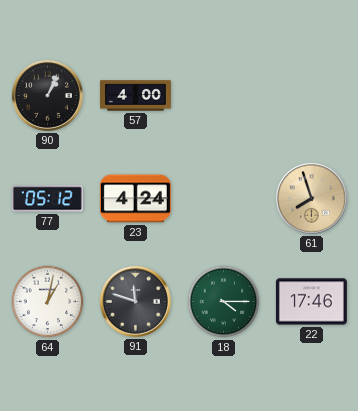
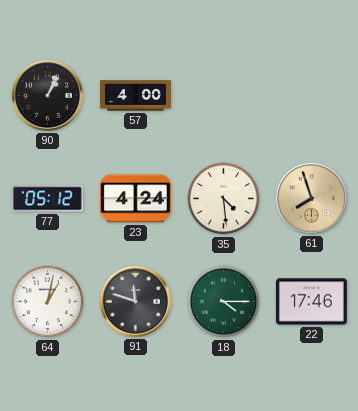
35: none -> 4:29 (224, 199)
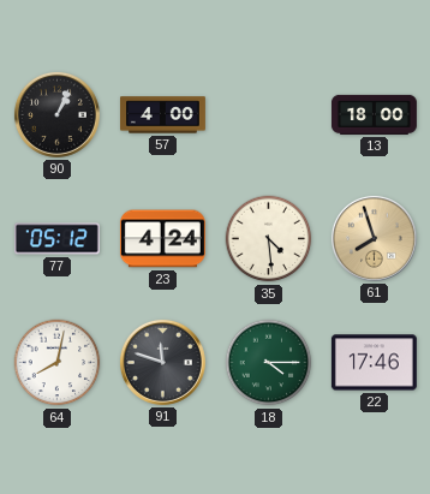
13: none -> 18:00 (374, 114)
64: 1:02 -> 8:02 (58, 363)
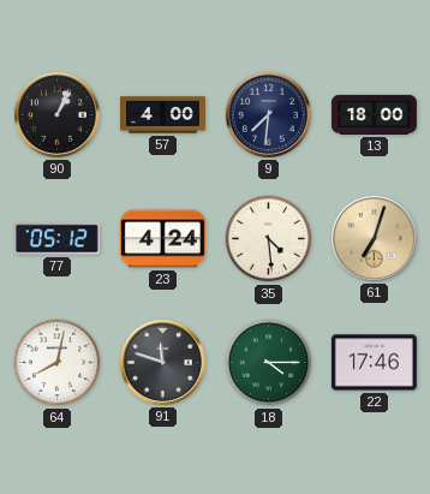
9: none -> 7:31 (268, 114)
61: 7:57 -> 7:03 (374, 238)
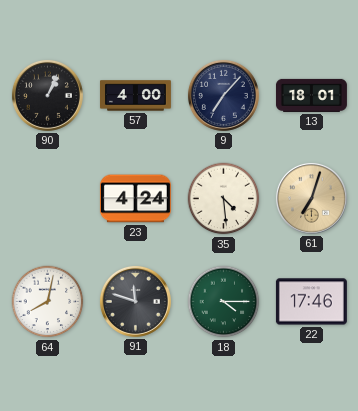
9: 7:31 -> 7:07 (223, 95)
13: 18:00 -> 18:01 (311, 95)
77: 05:12 -> none (56, 239)
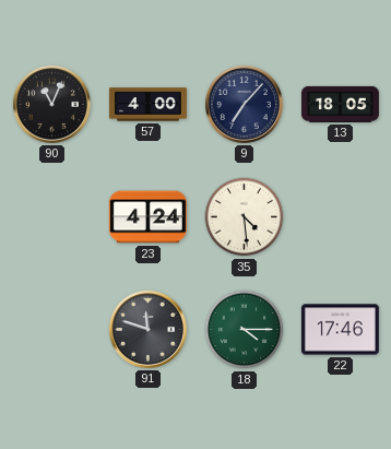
90: 1:04 -> 11:04 (51, 104)
13: 18:01 -> 18:05 (340, 104)
61: 7:03 -> none (311, 198)
64: 8:02 -> none (48, 302)
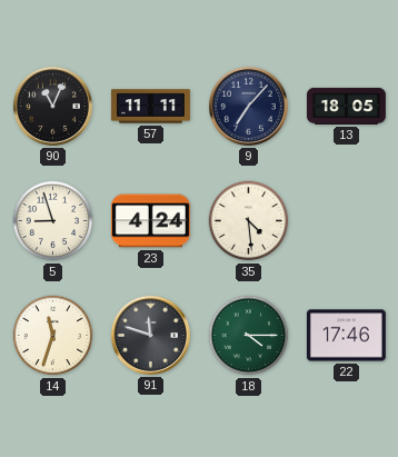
57: 4:00 -> 11:11 (150, 107)
5: none -> 8:57 (53, 221)
14: none -> 11:33 (53, 336)
